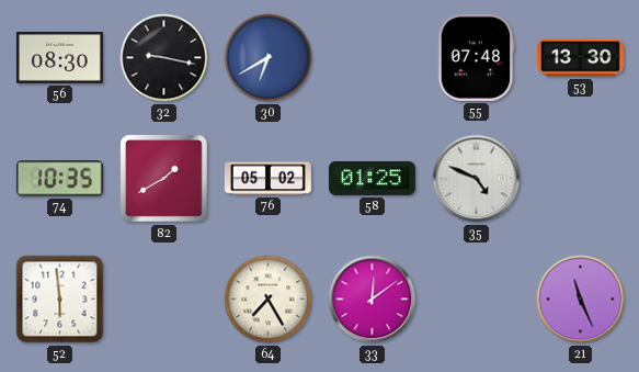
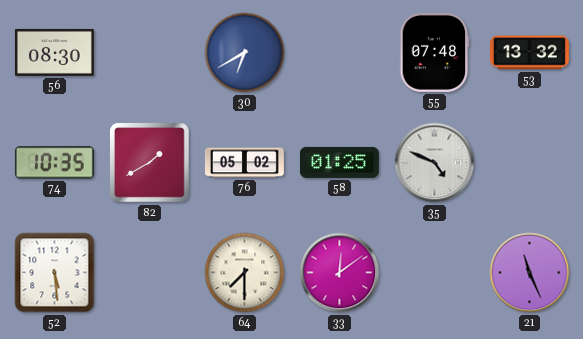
32: 9:17 -> none (164, 58)
53: 13:30 -> 13:32 (529, 53)
52: 5:59 -> 5:29 (55, 273)
64: 7:25 -> 7:30 (245, 273)
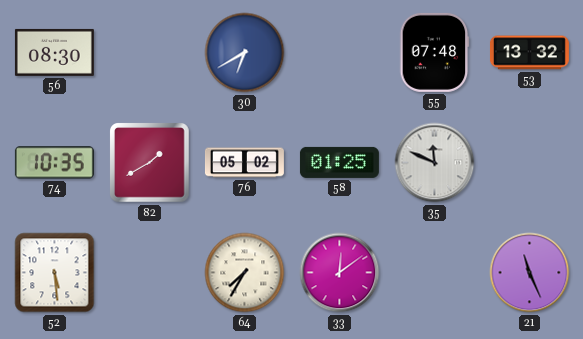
35: 4:49 -> 11:49 (435, 163)
64: 7:30 -> 7:35 (245, 273)
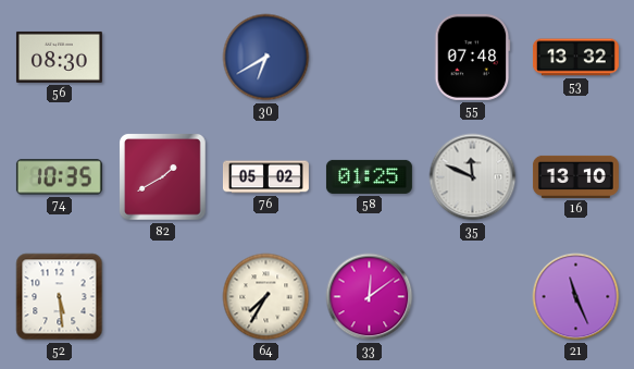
16: none -> 13:10 (575, 176)
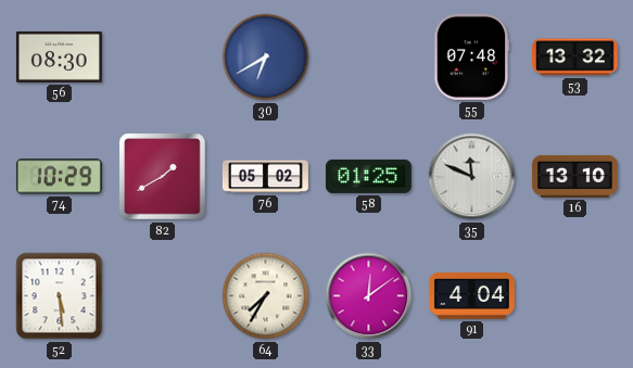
74: 10:35 -> 10:29 (59, 177)
91: none -> 4:04 (471, 296)
21: 11:26 -> none (576, 297)
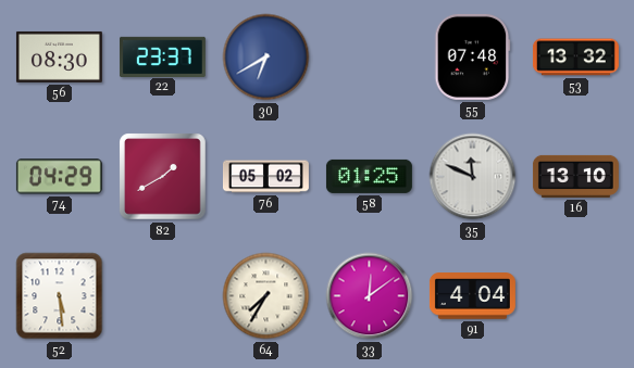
22: none -> 23:37 (162, 56)
74: 10:29 -> 04:29 (59, 177)
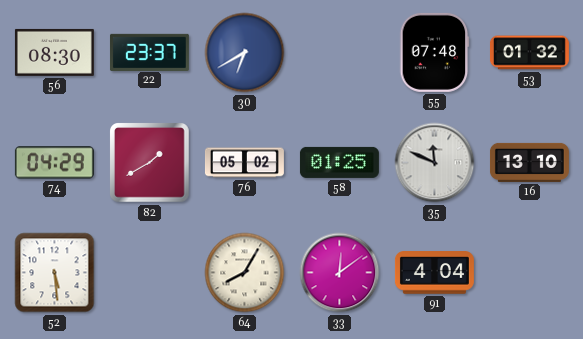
53: 13:32 -> 01:32 (529, 53)
64: 7:35 -> 8:05 (245, 273)
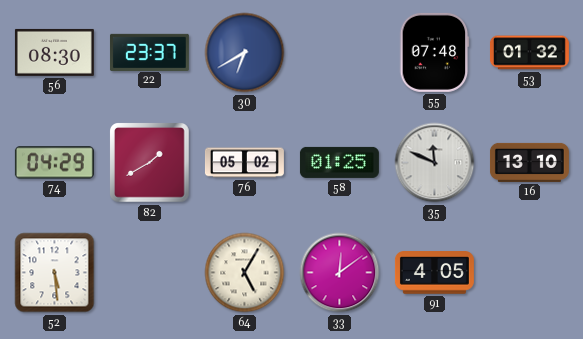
64: 8:05 -> 5:05 (245, 273)
91: 4:04 -> 4:05 (434, 273)
